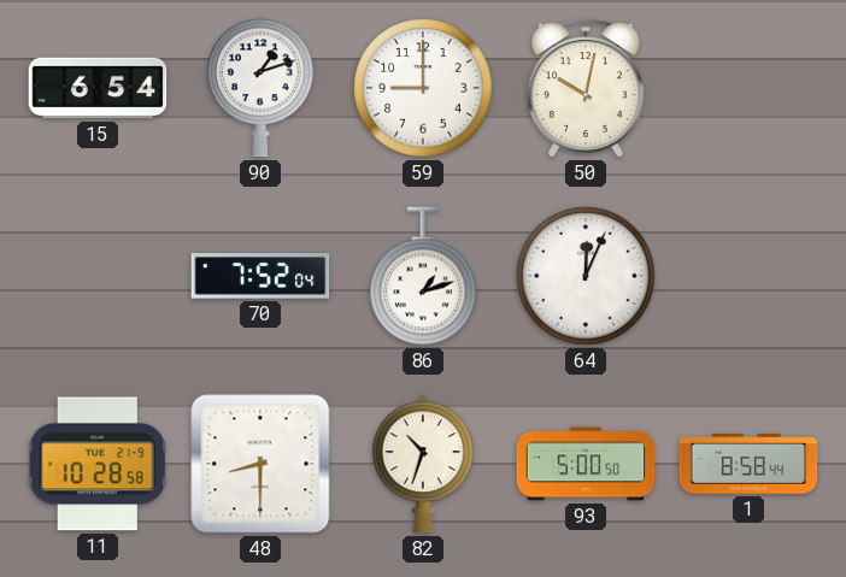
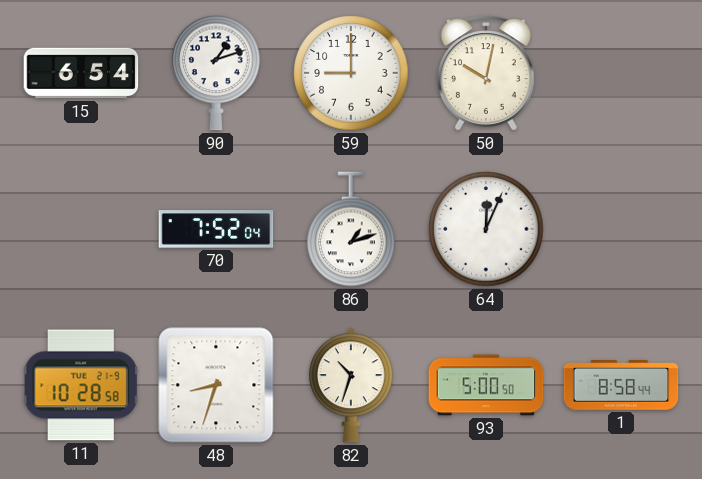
48: 8:30 -> 8:33 (216, 385)
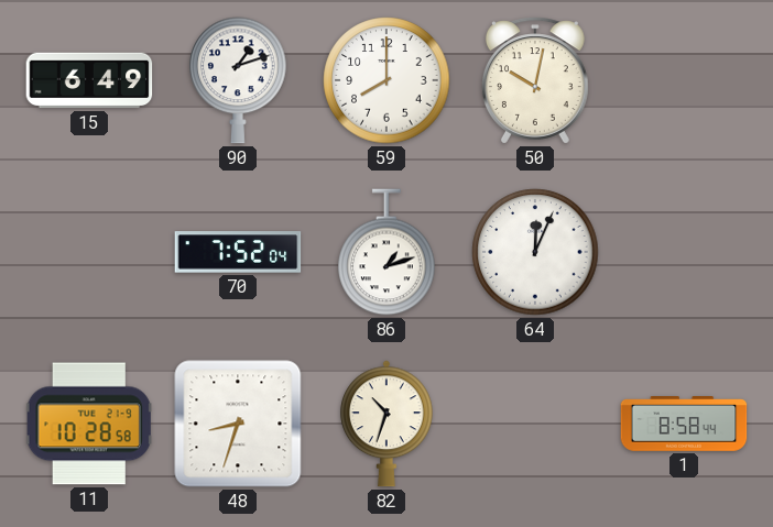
15: 6:54 -> 6:49 (89, 80)
59: 9:00 -> 8:00 (386, 80)
93: 5:00 -> none (486, 385)
